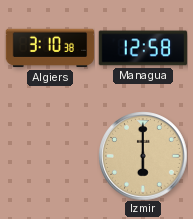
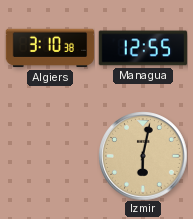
Managua: 12:58 -> 12:55 (143, 48)
Izmir: 6:00 -> 6:02 (143, 156)
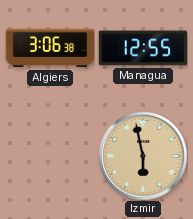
Algiers: 3:10 -> 3:06 (50, 48)
Izmir: 6:02 -> 5:58 (143, 156)
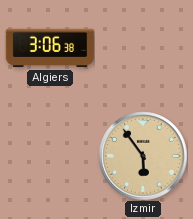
Managua: 12:55 -> none (143, 48)
Izmir: 5:58 -> 5:54 (143, 156)
